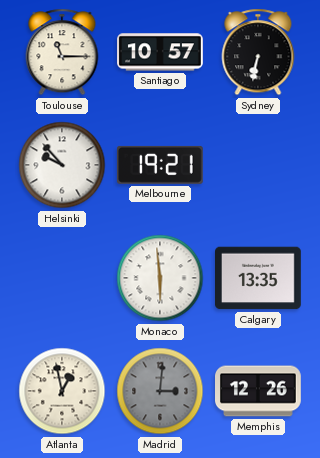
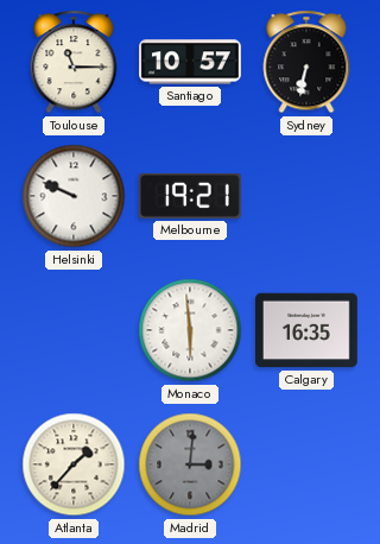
Helsinki: 9:53 -> 9:49 (74, 196)
Calgary: 13:35 -> 16:35 (308, 330)
Atlanta: 12:58 -> 1:37 (74, 464)
Memphis: 12:26 -> none (258, 391)
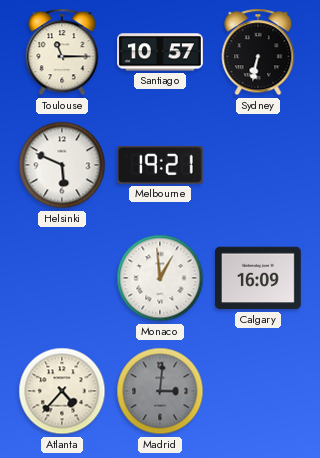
Helsinki: 9:49 -> 5:49 (62, 165)
Monaco: 5:59 -> 12:59 (160, 278)
Calgary: 16:35 -> 16:09 (259, 278)
Atlanta: 1:37 -> 4:37 (62, 391)
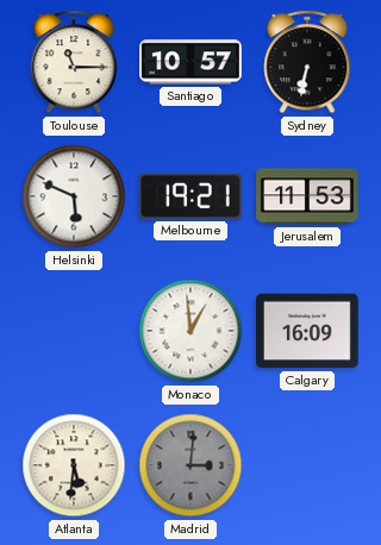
Jerusalem: none -> 11:53 (307, 196)
Atlanta: 4:37 -> 5:31 (74, 465)
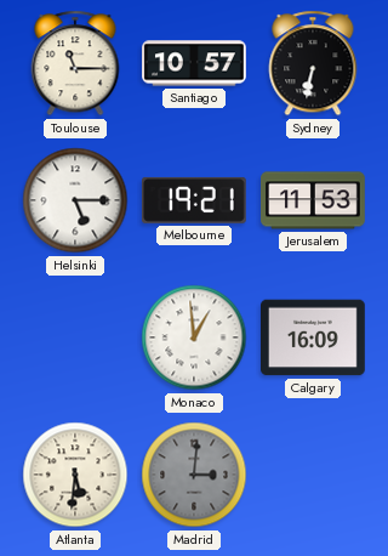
Helsinki: 5:49 -> 5:15 (75, 200)
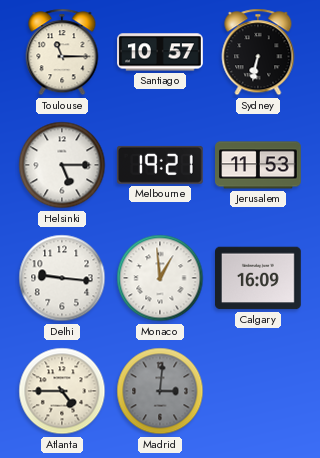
Delhi: none -> 9:16 (62, 278)
Atlanta: 5:31 -> 4:45 (62, 391)
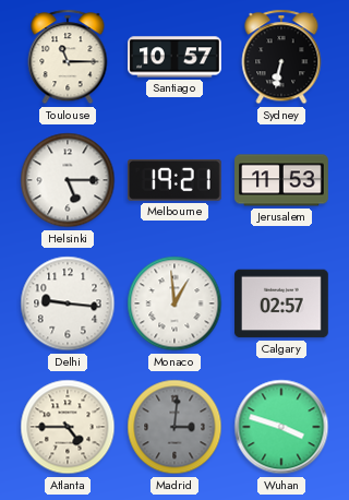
Calgary: 16:09 -> 02:57 (282, 303)
Wuhan: none -> 3:48 (281, 427)
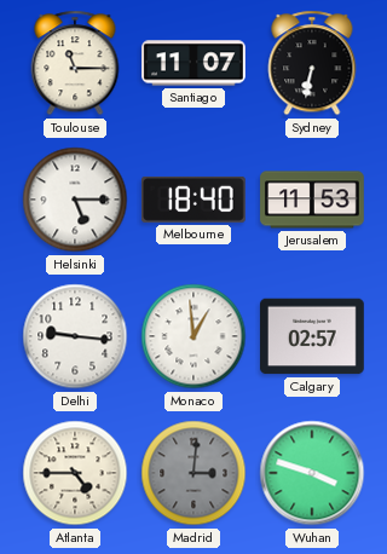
Santiago: 10:57 -> 11:07 (193, 63)
Melbourne: 19:21 -> 18:40 (193, 200)
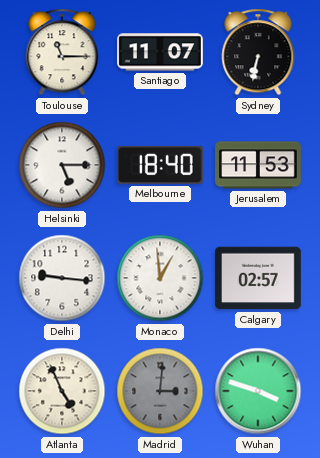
Atlanta: 4:45 -> 4:56 (62, 391)
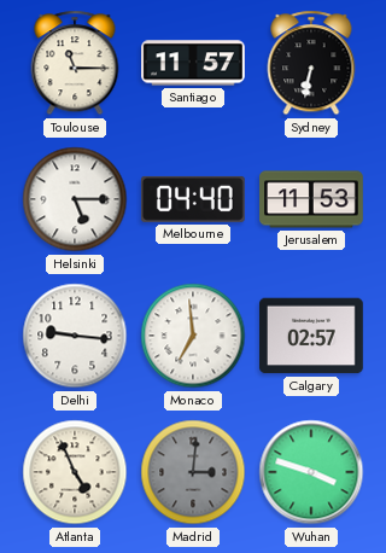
Santiago: 11:07 -> 11:57 (193, 63)
Melbourne: 18:40 -> 04:40 (193, 199)
Monaco: 12:59 -> 6:59 (193, 336)
